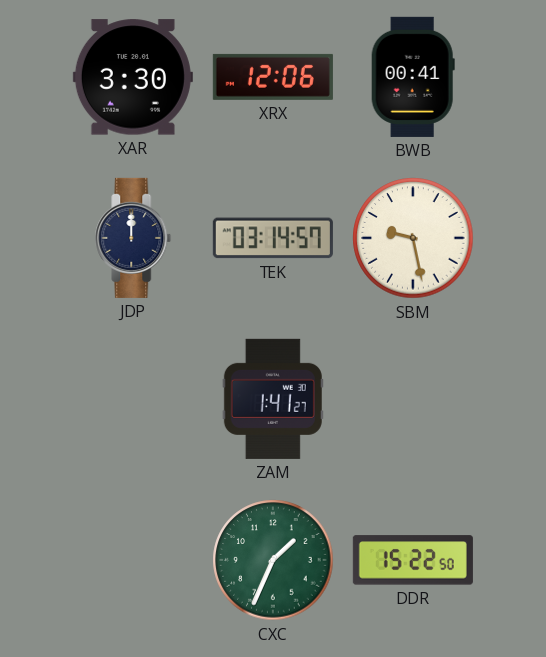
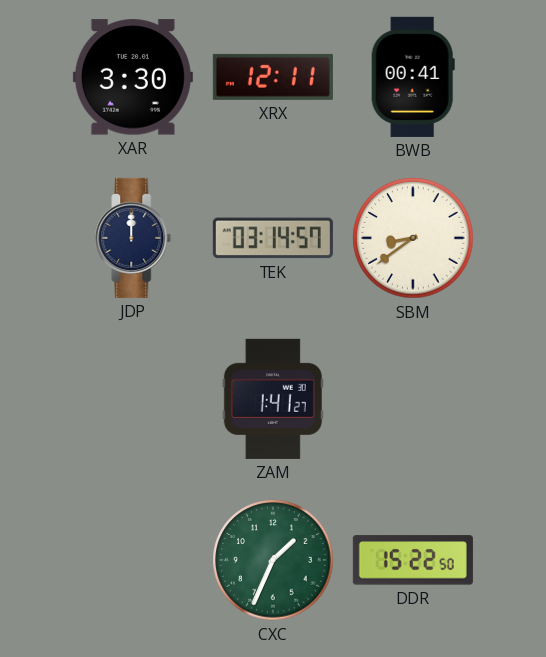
XRX: 12:06 -> 12:11 (273, 77)
SBM: 9:28 -> 8:39 (413, 238)
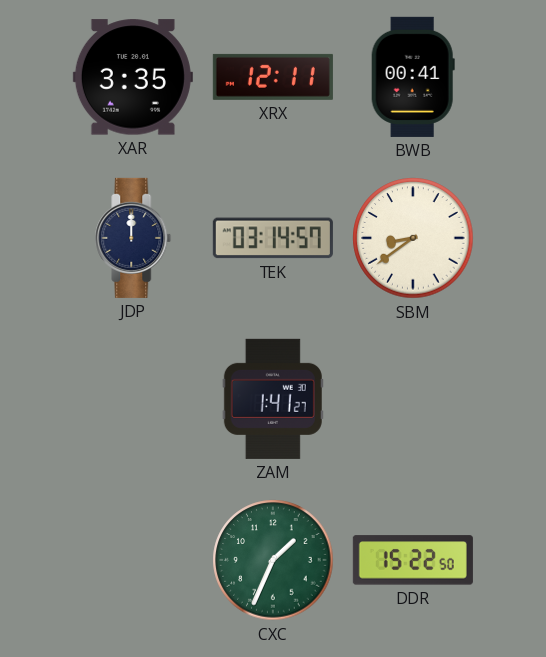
XAR: 3:30 -> 3:35 (133, 77)
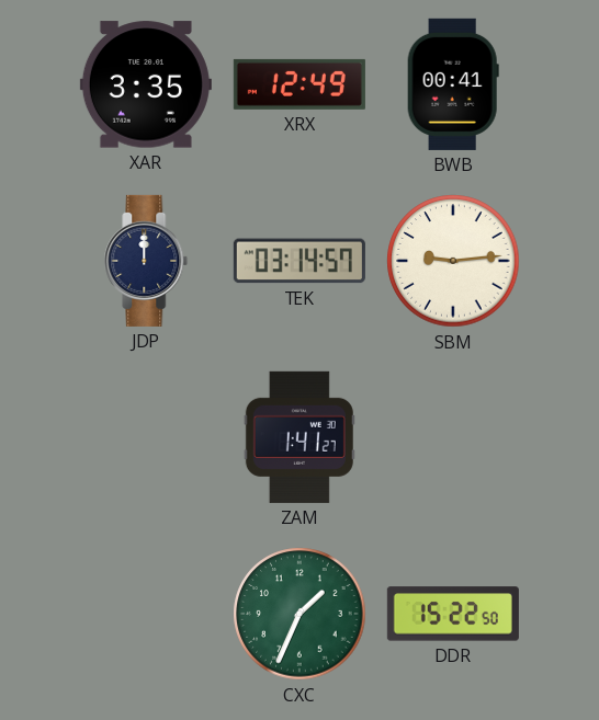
XRX: 12:11 -> 12:49 (299, 84)
SBM: 8:39 -> 9:14 (453, 261)
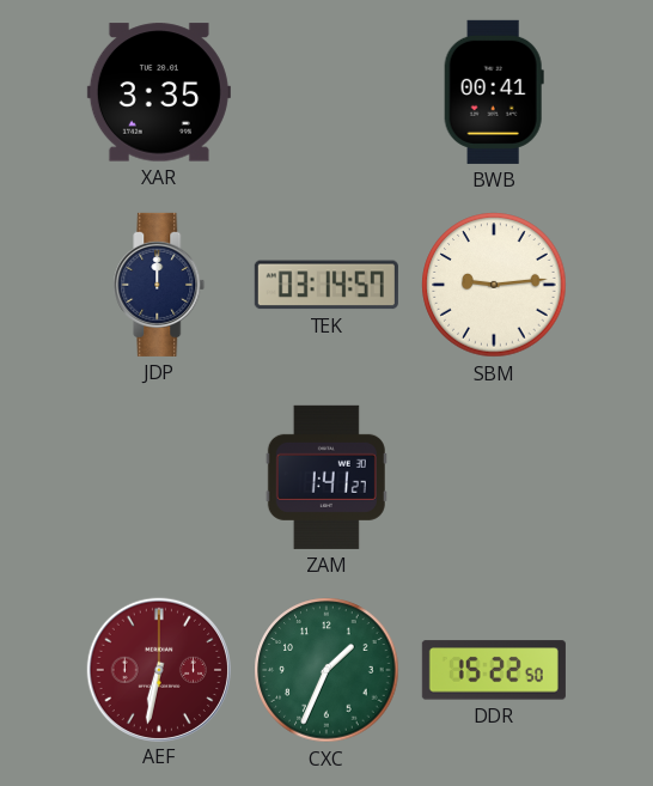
XRX: 12:49 -> none (299, 84)
AEF: none -> 6:32 (158, 669)
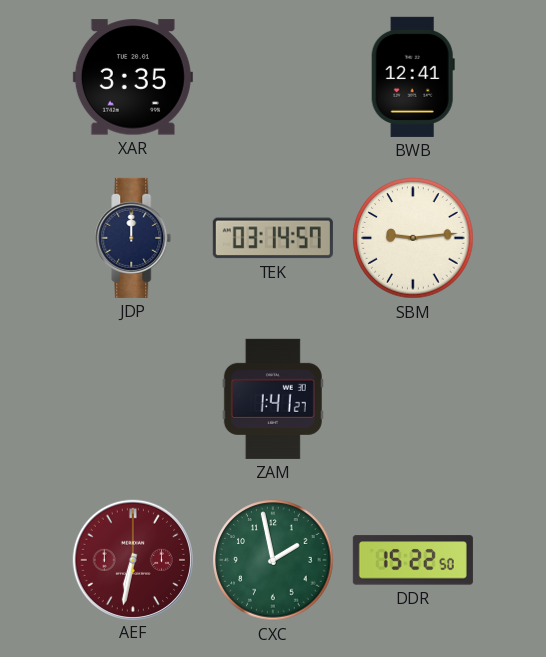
BWB: 00:41 -> 12:41 (413, 77)
CXC: 1:34 -> 1:58 (273, 560)
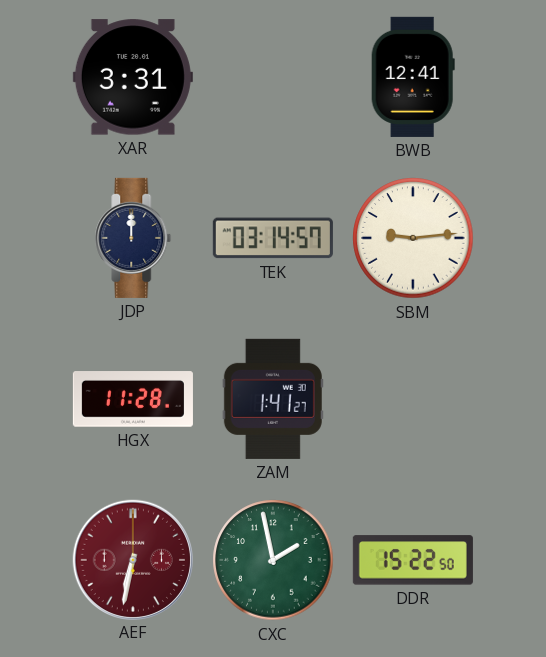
XAR: 3:35 -> 3:31 (133, 77)
HGX: none -> 11:28 (133, 399)
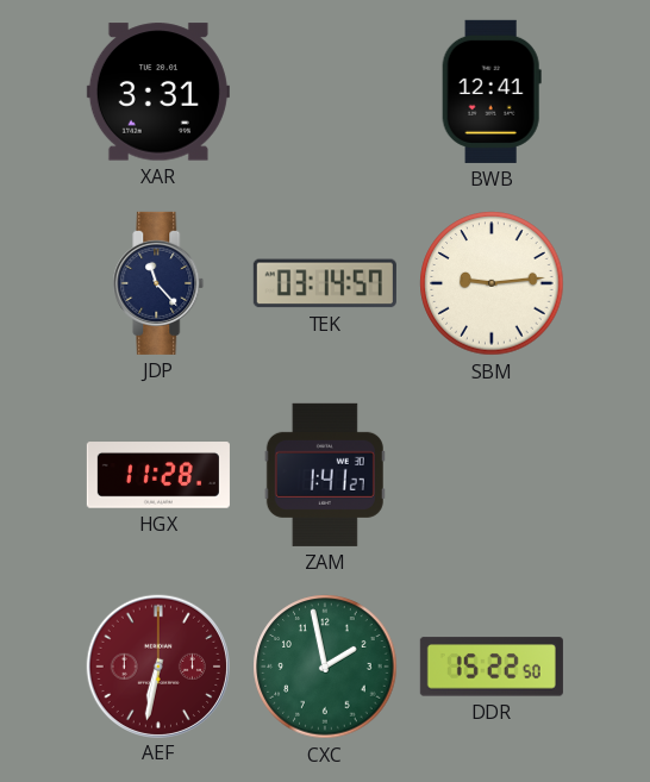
JDP: 12:00 -> 11:23 (158, 283)
